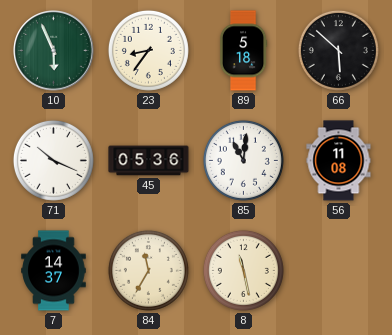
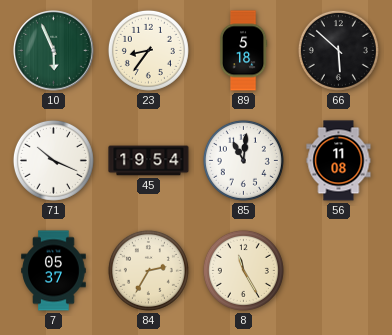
45: 05:36 -> 19:54 (149, 161)
7: 14:37 -> 05:37 (54, 271)
84: 11:35 -> 2:35 (148, 270)
8: 11:28 -> 11:25 (243, 270)
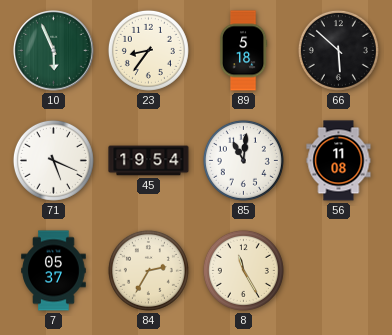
71: 10:19 -> 5:19 (53, 160)
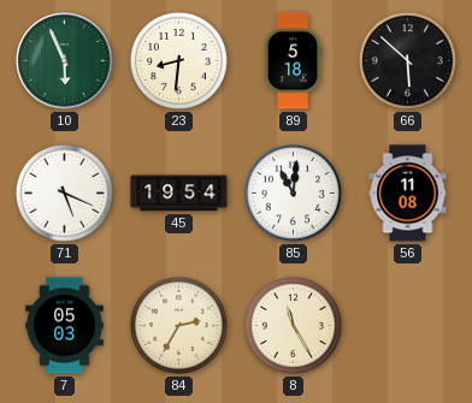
23: 8:36 -> 8:31 (178, 60)
7: 05:37 -> 05:03 (65, 326)
